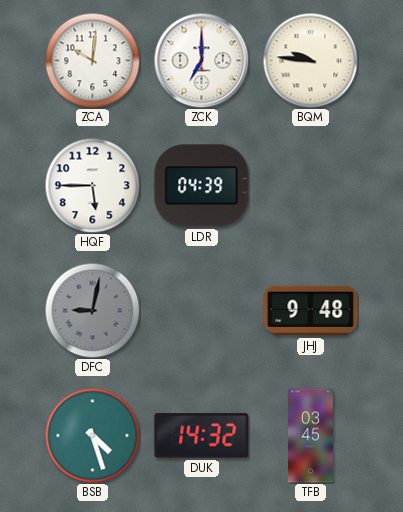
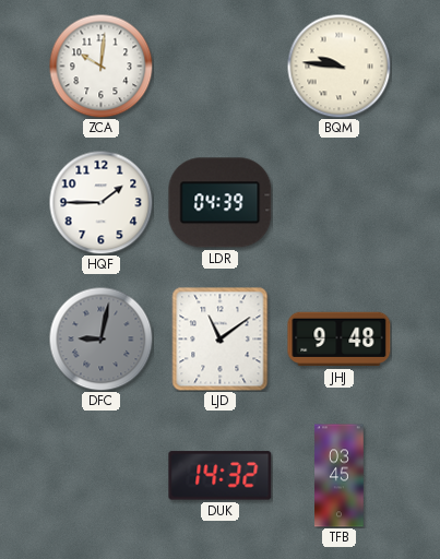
ZCK: 7:00 -> none (201, 60)
HQF: 5:45 -> 1:45 (100, 202)
LJD: none -> 11:09 (221, 340)
BSB: 4:27 -> none (92, 435)
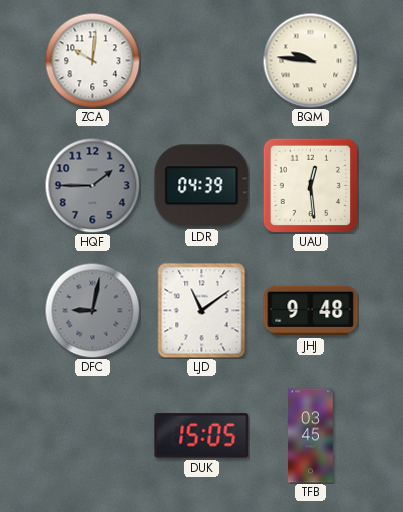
HQF dial: white -> grey (92, 185)
UAU: none -> 12:29 (310, 185)
DUK: 14:32 -> 15:05 (202, 436)
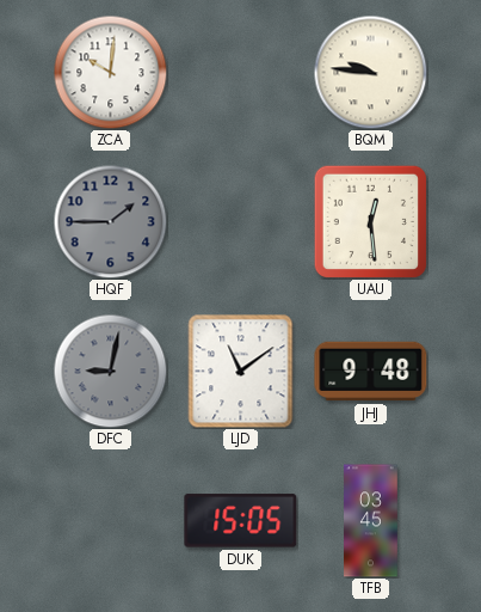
LDR: 04:39 -> none (202, 186)
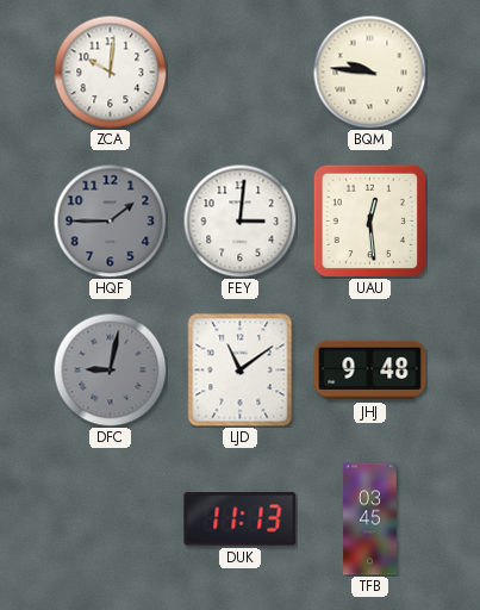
FEY: none -> 3:01 (239, 220)
DUK: 15:05 -> 11:13 (241, 519)
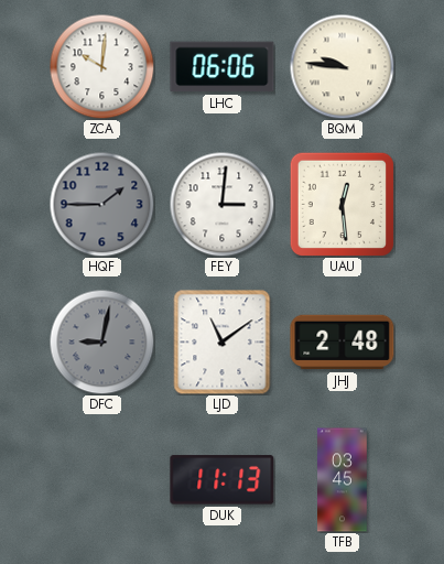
LHC: none -> 06:06 (223, 67)
JHJ: 9:48 -> 2:48 (343, 343)
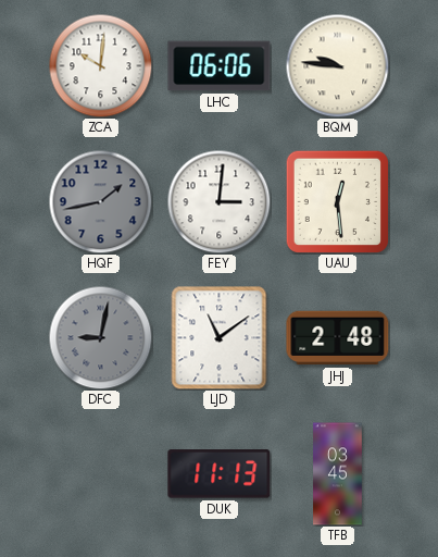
HQF: 1:45 -> 1:43 (100, 201)
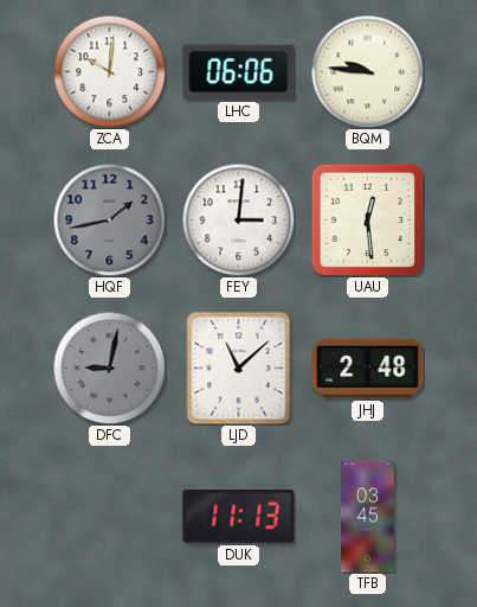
LJD: 11:09 -> 11:08 (239, 369)
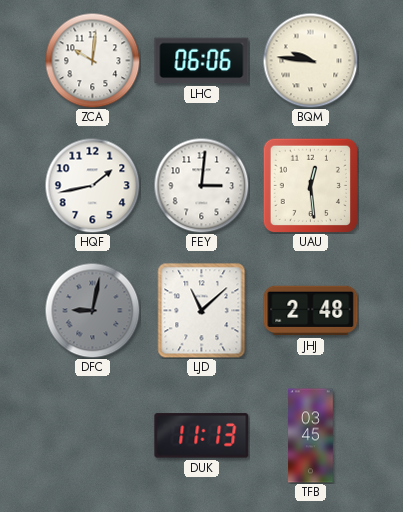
HQF dial: grey -> white (92, 185)
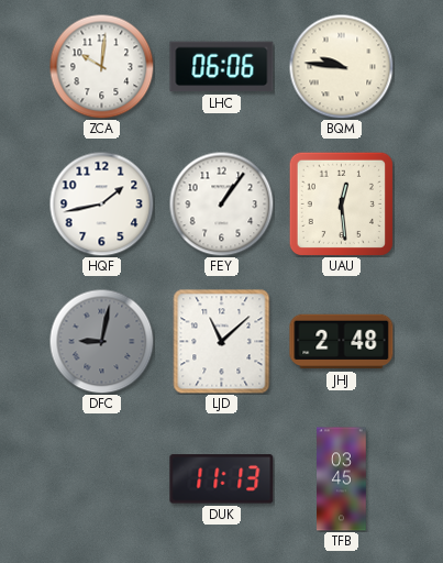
FEY: 3:01 -> 1:06 (221, 203)
